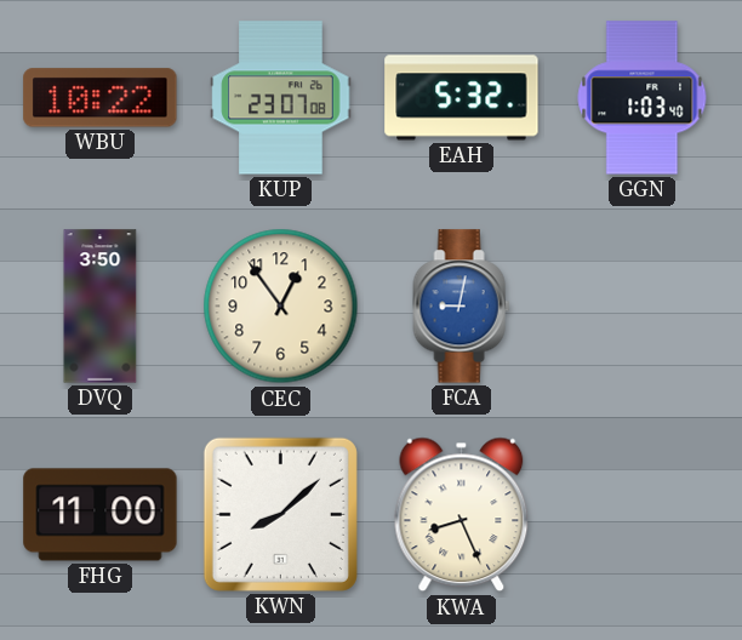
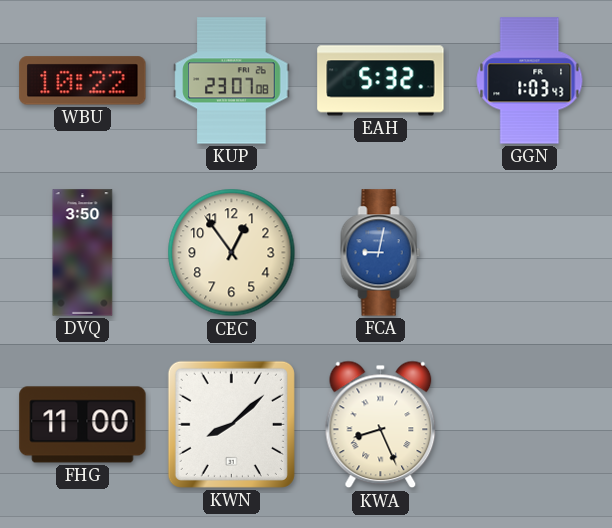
GGN: 1:03:40 -> 1:03:43 (530, 81)
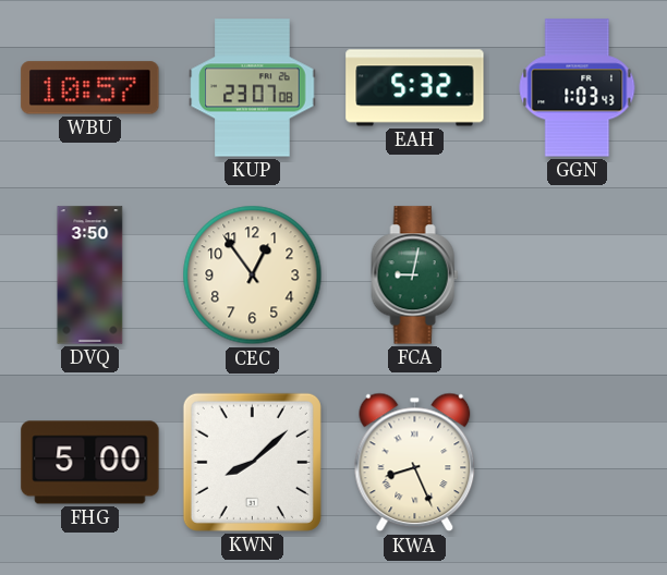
WBU: 10:22 -> 10:57 (90, 88)
FCA dial: blue -> green (415, 276)
FHG: 11:00 -> 5:00 (90, 463)
